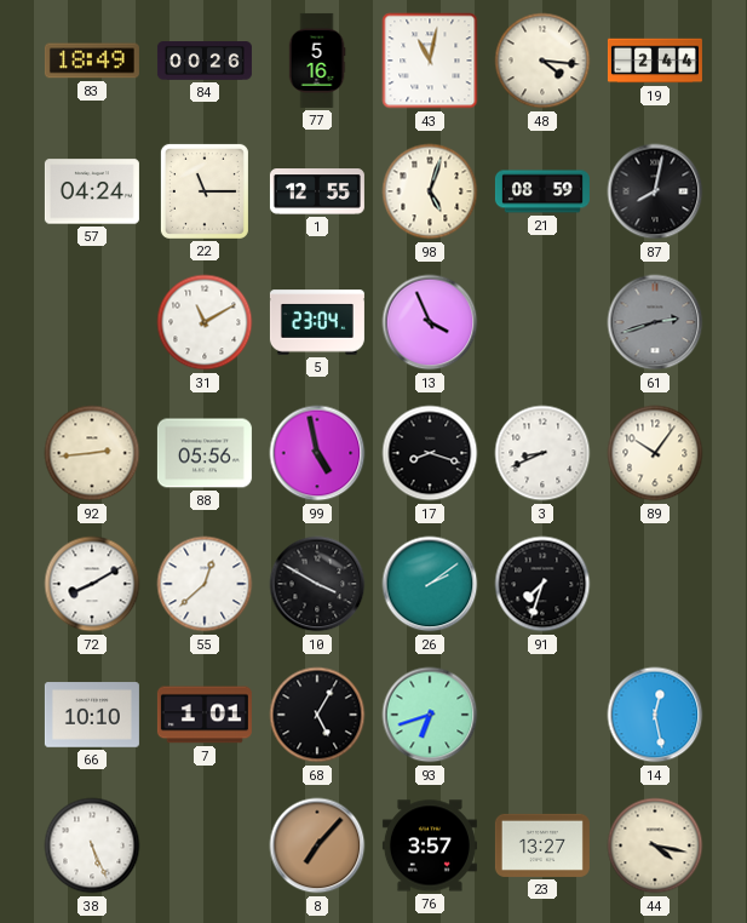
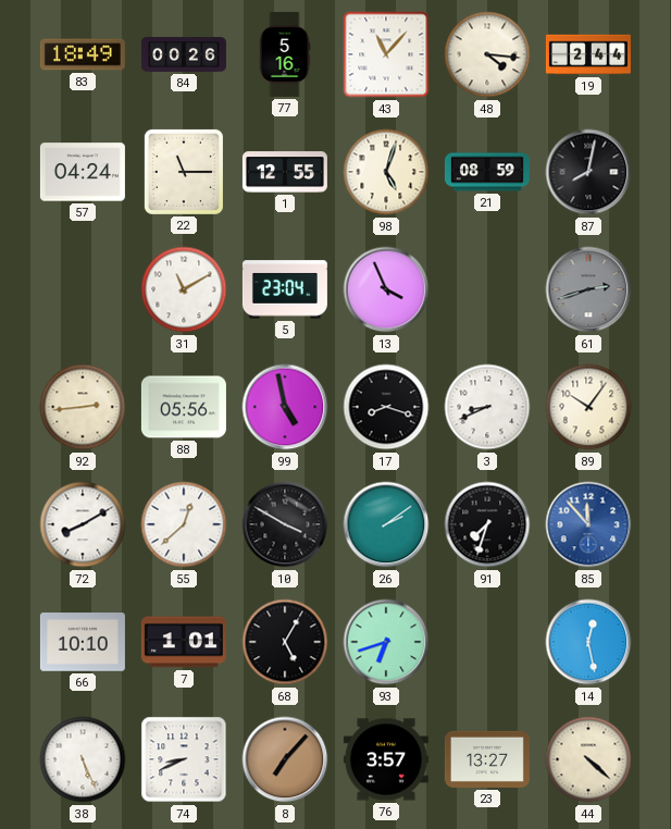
43: 11:02 -> 11:07 (386, 54)
85: none -> 11:53 (588, 524)
74: none -> 8:41 (184, 759)
44: 4:17 -> 4:22 (588, 759)
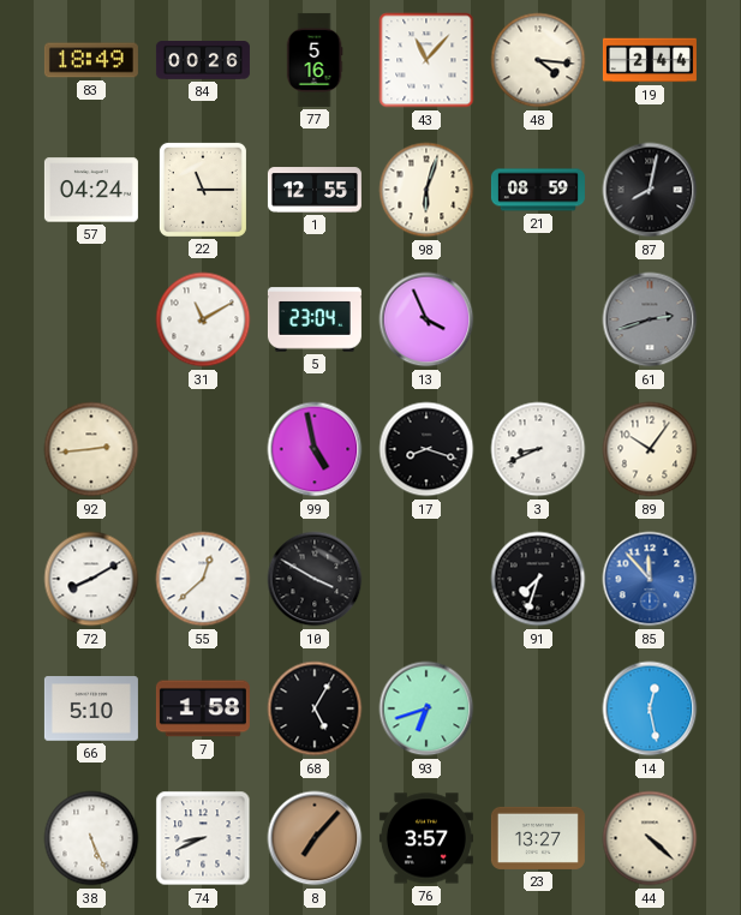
98: 5:03 -> 6:03 (426, 190)
88: 05:56 -> none (184, 407)
26: 2:09 -> none (386, 524)
66: 10:10 -> 5:10 (91, 708)
7: 1:01 -> 1:58 (203, 708)
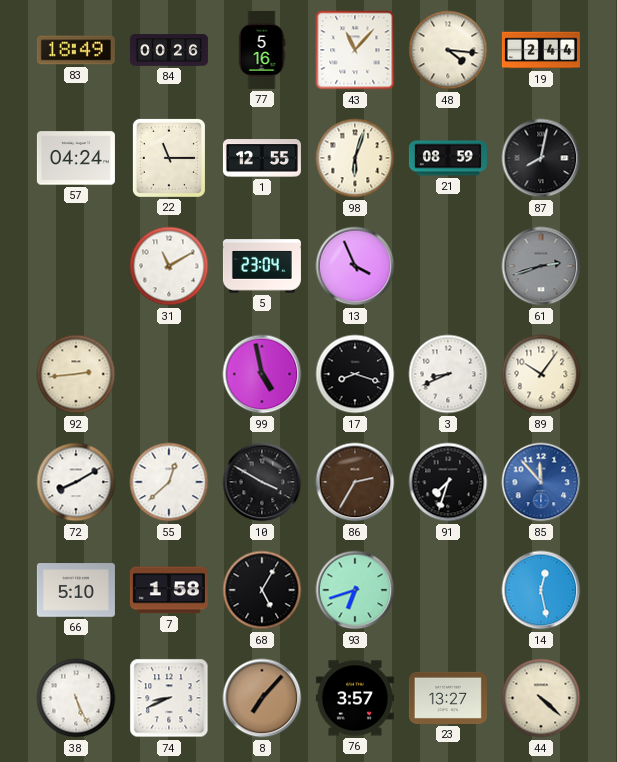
86: none -> 2:35 (355, 482)
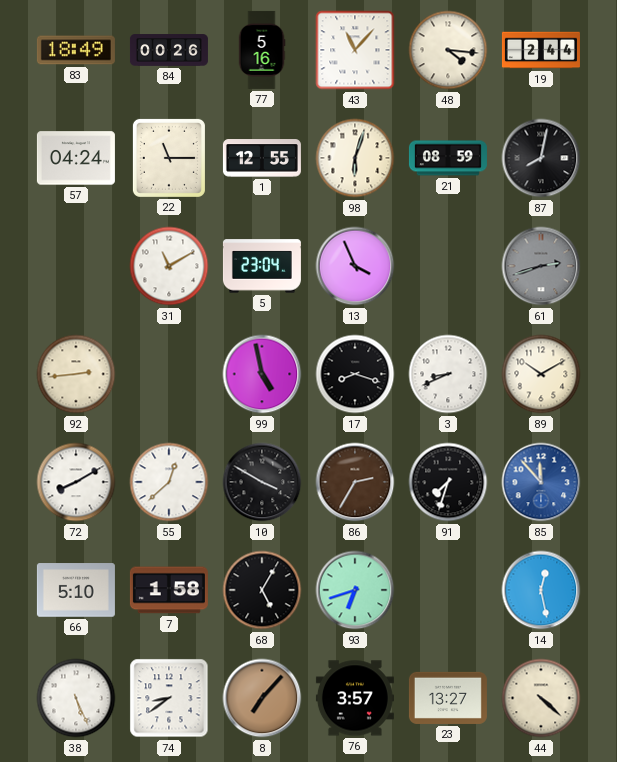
89: 10:06 -> 10:10 (541, 374)
74: 8:41 -> 8:39 (169, 698)
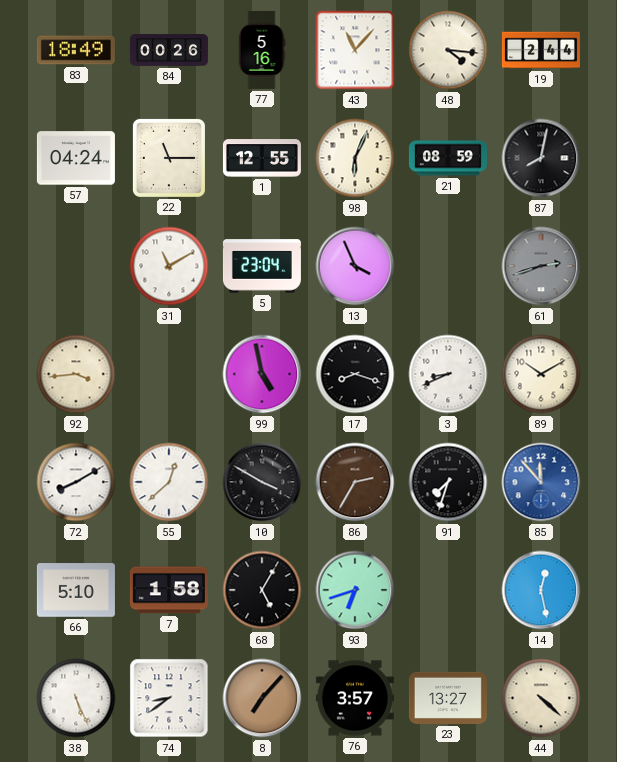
98: 6:03 -> 6:04 (355, 158)
92: 2:44 -> 3:44 (76, 374)
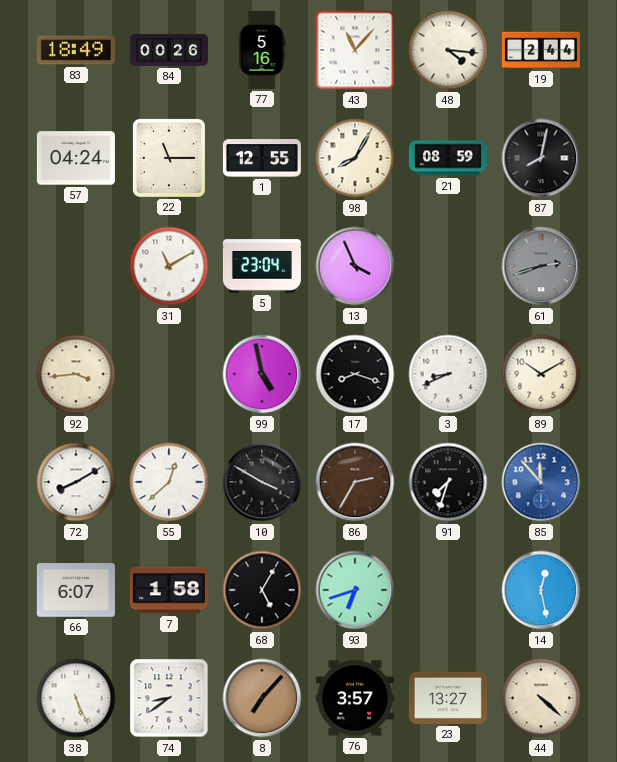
98: 6:04 -> 8:05 (355, 158)
66: 5:10 -> 6:07 (76, 590)
